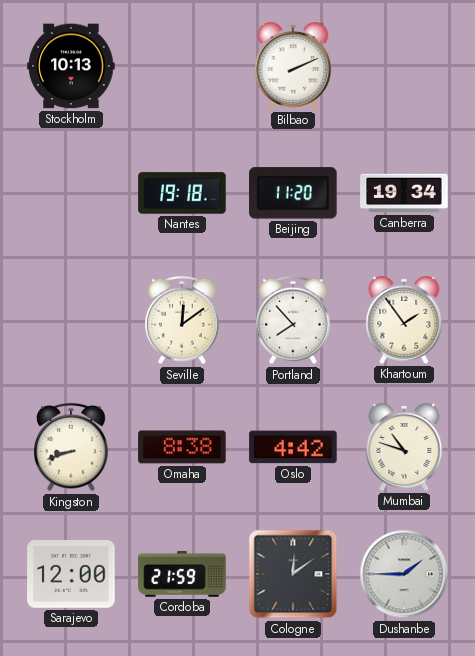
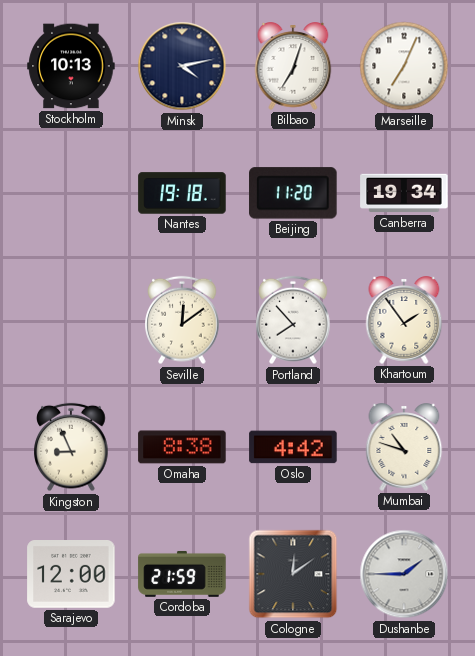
Minsk: none -> 4:13 (182, 66)
Bilbao: 2:11 -> 7:03 (293, 66)
Marseille: none -> 7:04 (404, 66)
Kingston: 8:42 -> 8:56 (71, 447)
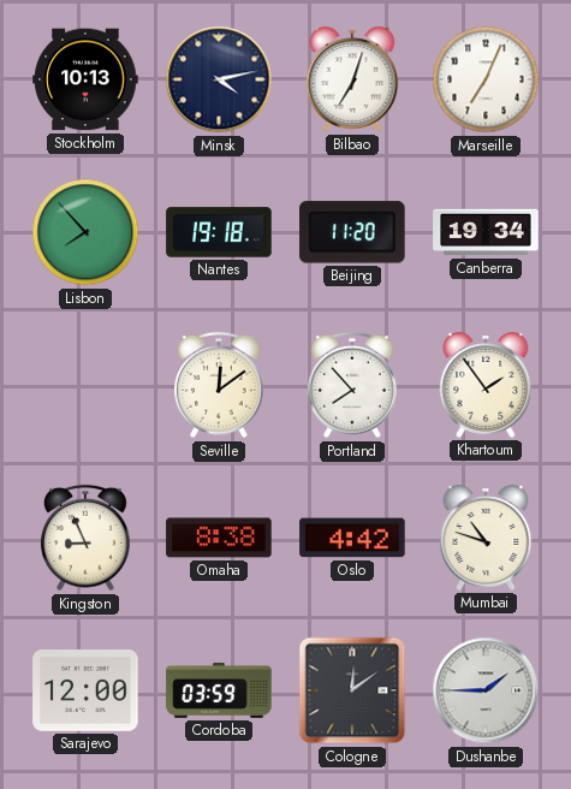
Lisbon: none -> 7:53 (85, 232)
Cordoba: 21:59 -> 03:59 (219, 690)
